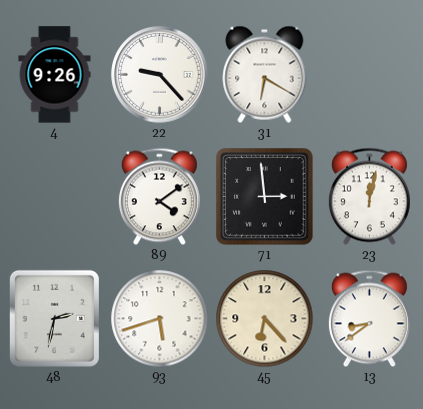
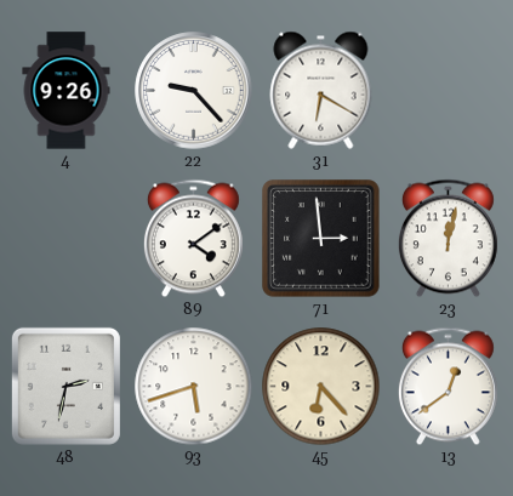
13: 8:39 -> 12:39 (448, 387)
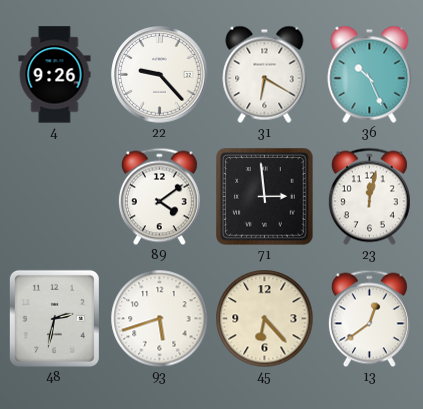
36: none -> 10:26 (370, 74)
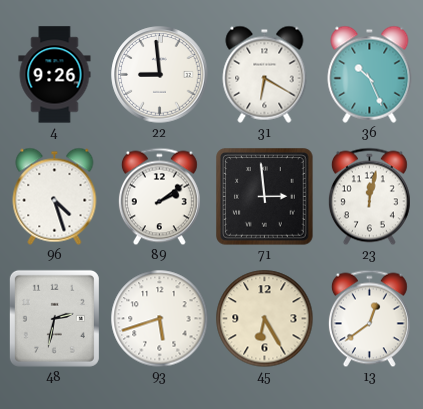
22: 9:23 -> 8:59 (160, 75)
96: none -> 4:27 (55, 196)
89: 4:09 -> 2:09 (159, 197)
45: 6:23 -> 6:25 (265, 319)
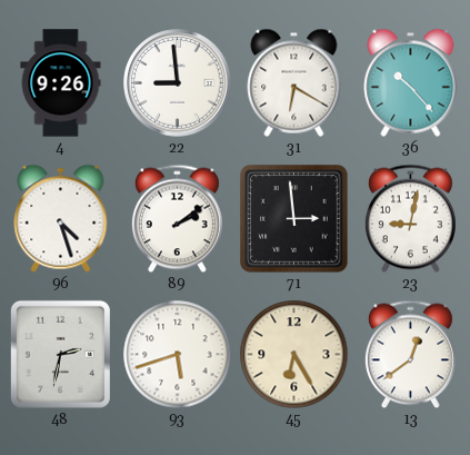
36: 10:26 -> 10:23 (411, 82)
23: 12:02 -> 9:02 (410, 219)
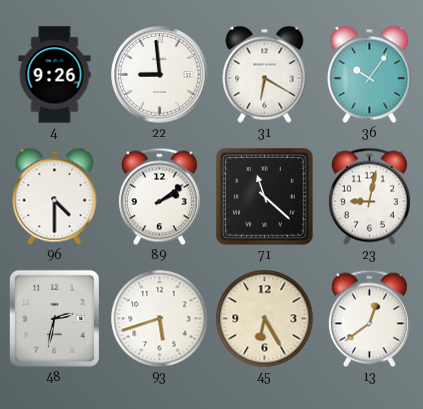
36: 10:23 -> 10:06 (370, 74)
96: 4:27 -> 4:30 (55, 196)
71: 2:59 -> 11:22 (265, 197)
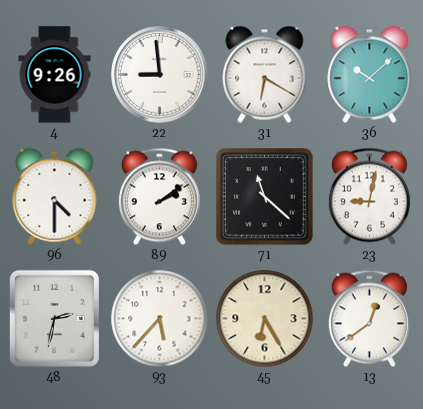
36: 10:06 -> 10:08 (370, 74)
93: 5:42 -> 5:37 (160, 319)
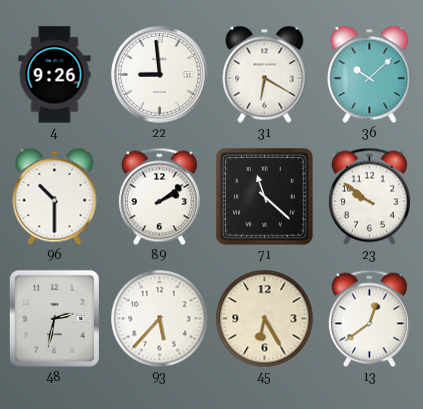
96: 4:30 -> 10:30 (55, 196)
23: 9:02 -> 9:51 (369, 197)
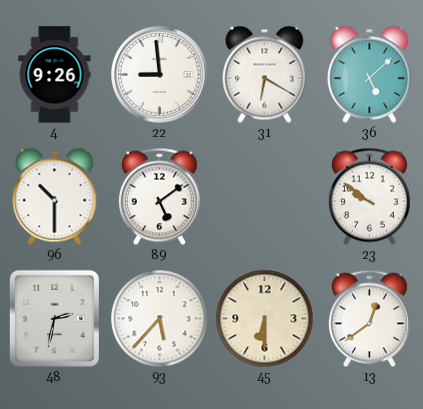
36: 10:08 -> 5:08 (370, 74)
89: 2:09 -> 5:09 (159, 197)
71: 11:22 -> none (265, 197)
45: 6:25 -> 6:30 (265, 319)
